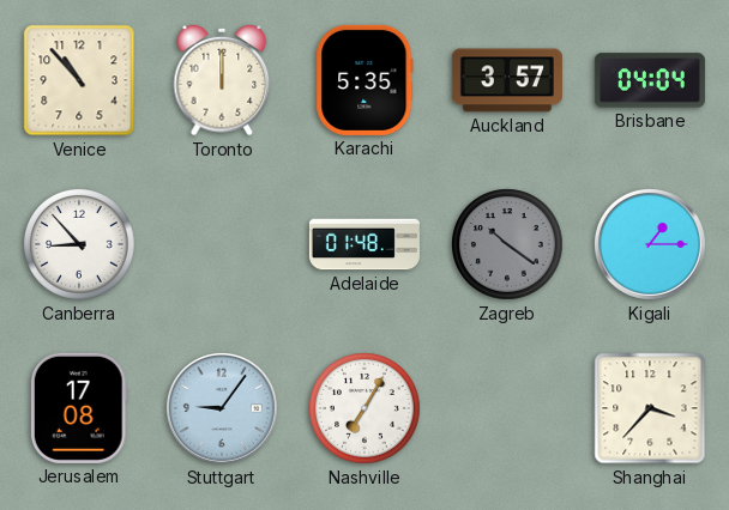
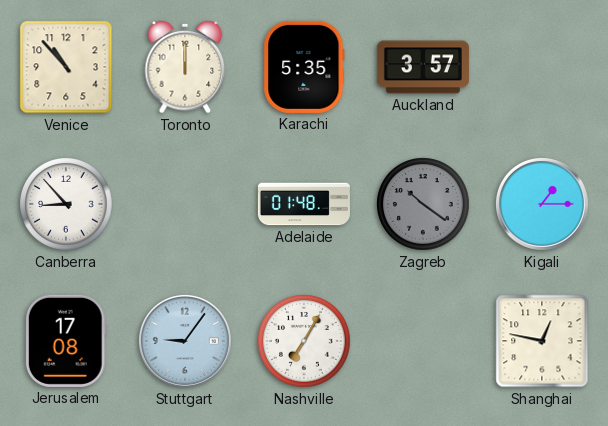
Brisbane: 04:04 -> none (650, 80)
Shanghai: 3:37 -> 12:47 (542, 341)
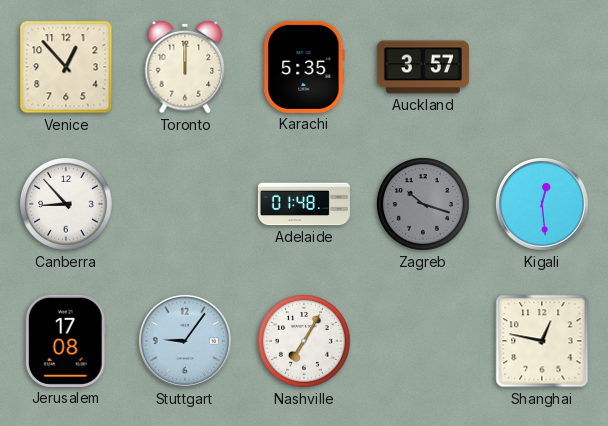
Venice: 10:53 -> 12:53 (66, 67)
Zagreb: 10:21 -> 10:18 (424, 205)
Kigali: 1:15 -> 12:29 (542, 204)
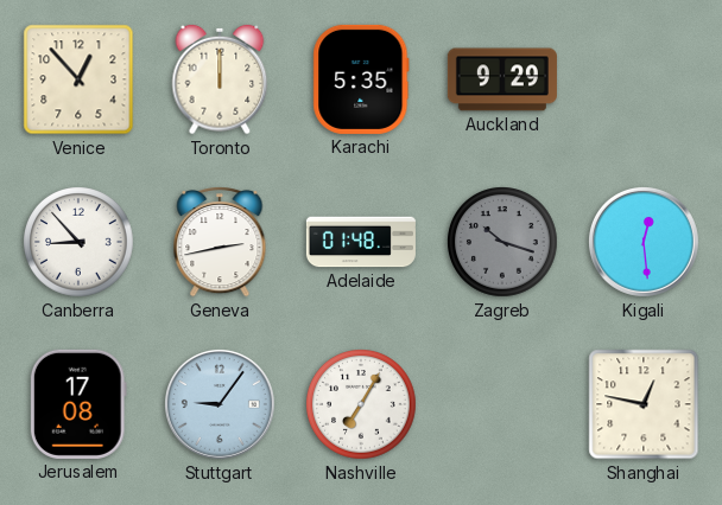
Auckland: 3:57 -> 9:29 (502, 79)
Geneva: none -> 2:43 (220, 243)
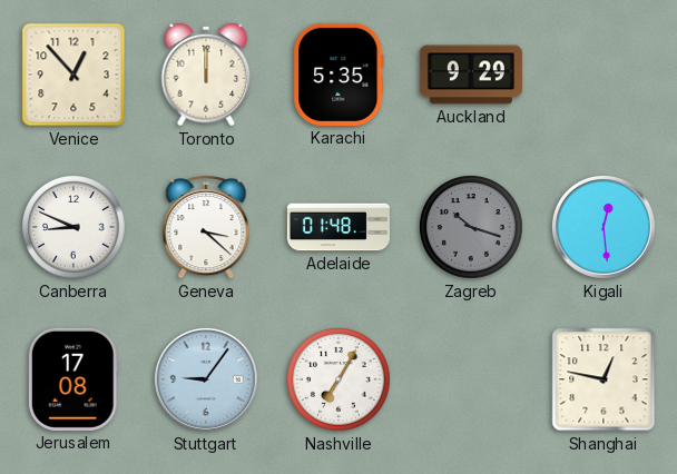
Canberra: 8:53 -> 8:49 (75, 228)
Geneva: 2:43 -> 3:22 (206, 228)
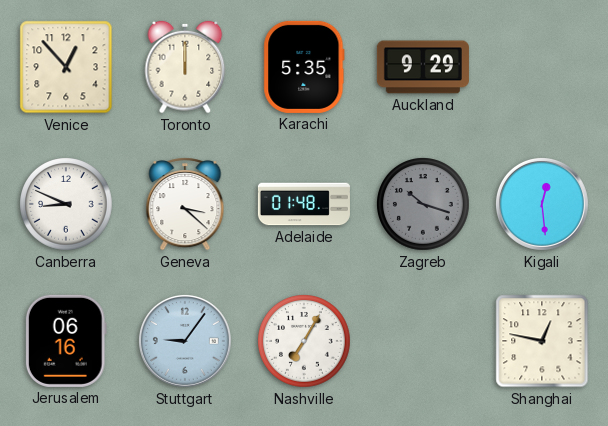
Jerusalem: 17:08 -> 06:16 (66, 341)
